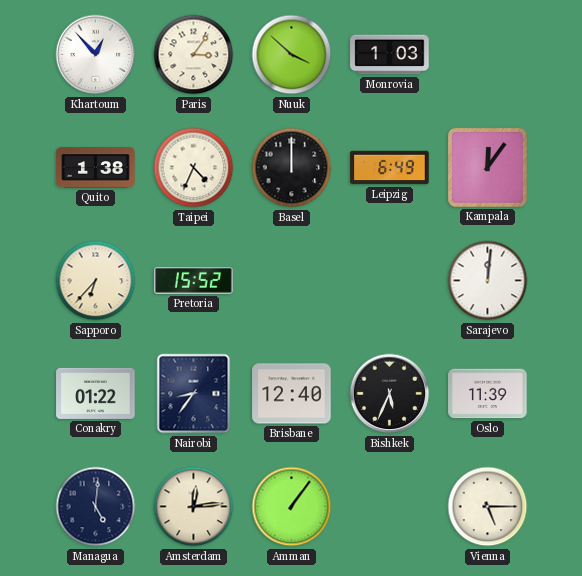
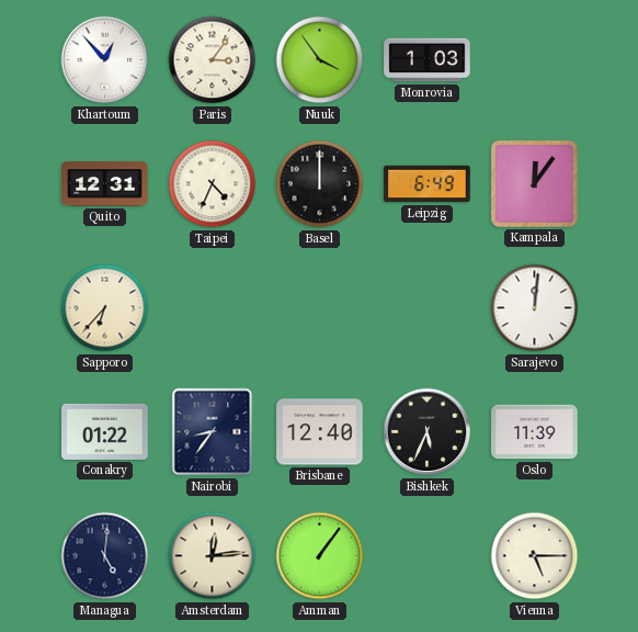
Nuuk: 3:52 -> 3:54 (320, 60)
Quito: 1:38 -> 12:31 (105, 184)
Pretoria: 15:52 -> none (194, 280)
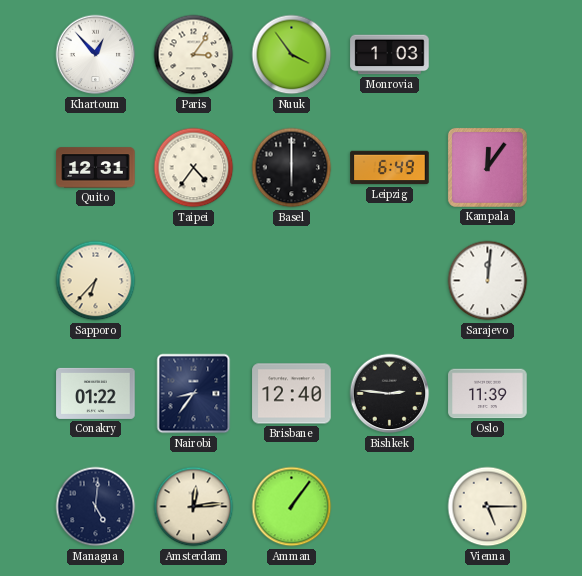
Taipei: 4:34 -> 4:36 (194, 168)
Basel: 12:00 -> 6:00 (292, 168)
Bishkek: 5:34 -> 2:46 (390, 394)
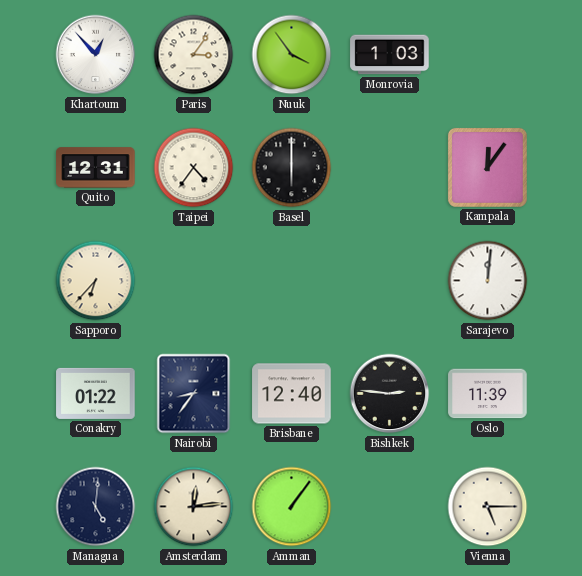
Leipzig: 6:49 -> none (390, 168)
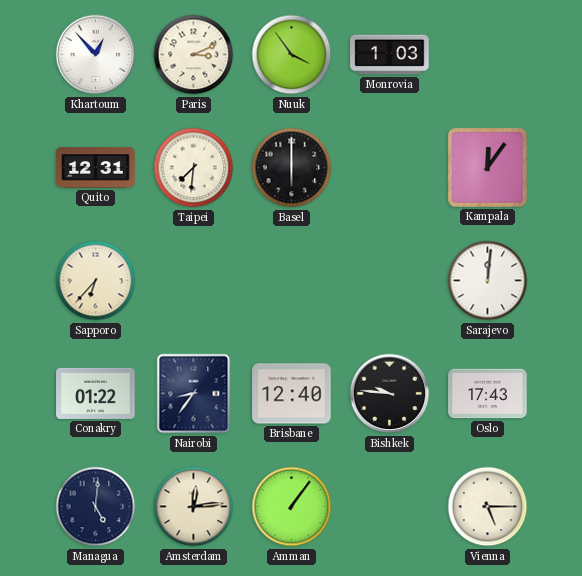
Paris: 3:06 -> 3:11 (194, 55)
Taipei: 4:36 -> 7:31 (194, 168)
Bishkek: 2:46 -> 9:46 (390, 394)
Oslo: 11:39 -> 17:43 (488, 394)
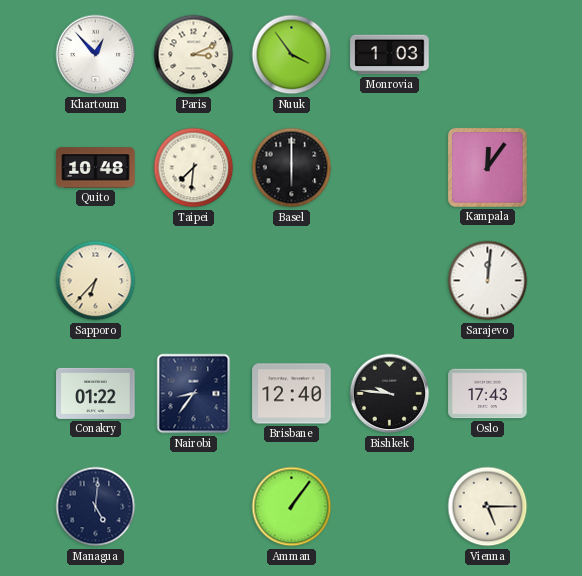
Quito: 12:31 -> 10:48 (96, 168)
Amsterdam: 12:14 -> none (194, 507)
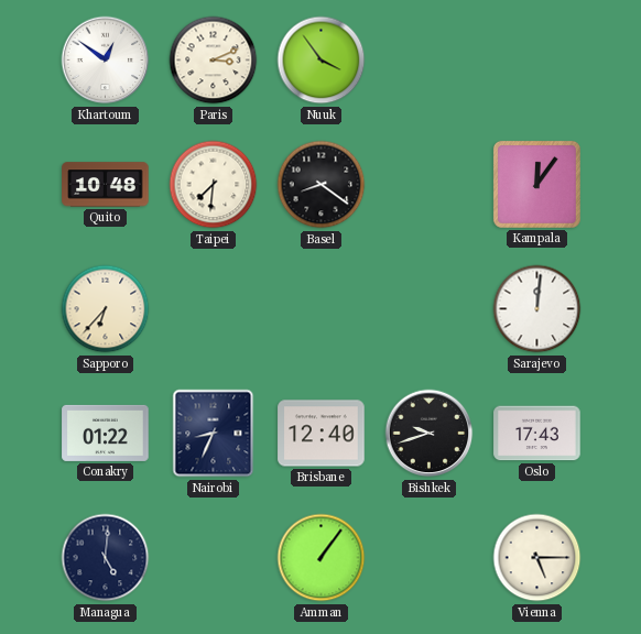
Khartoum: 12:53 -> 12:51 (106, 61)
Monrovia: 1:03 -> none (390, 55)
Basel: 6:00 -> 8:21 (322, 185)
Nairobi: 8:36 -> 8:34 (214, 434)
Bishkek: 9:46 -> 9:42 (430, 434)
